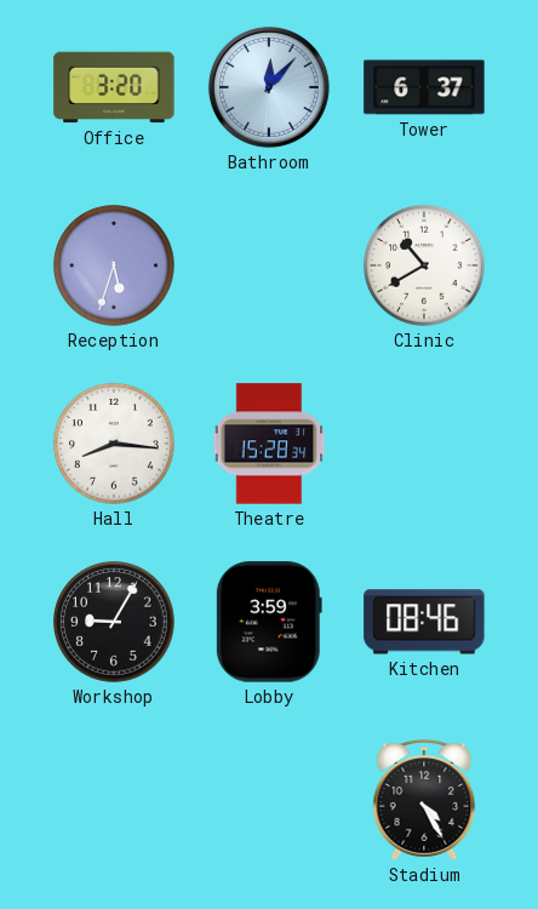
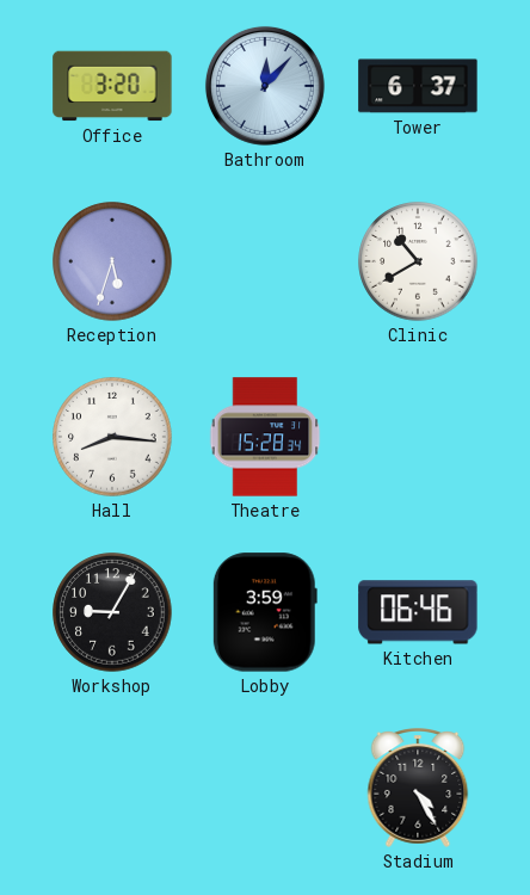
Kitchen: 08:46 -> 06:46 (418, 612)
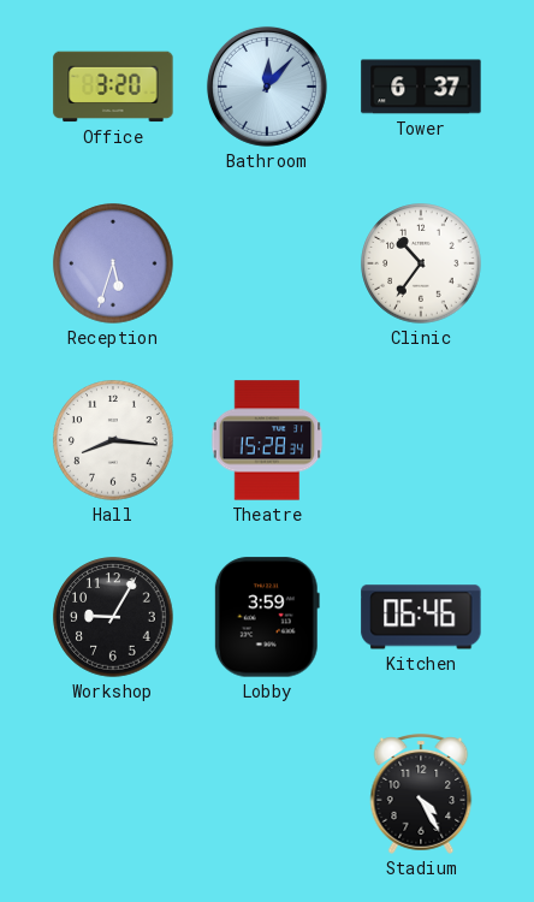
Clinic: 10:40 -> 10:36 (421, 263)
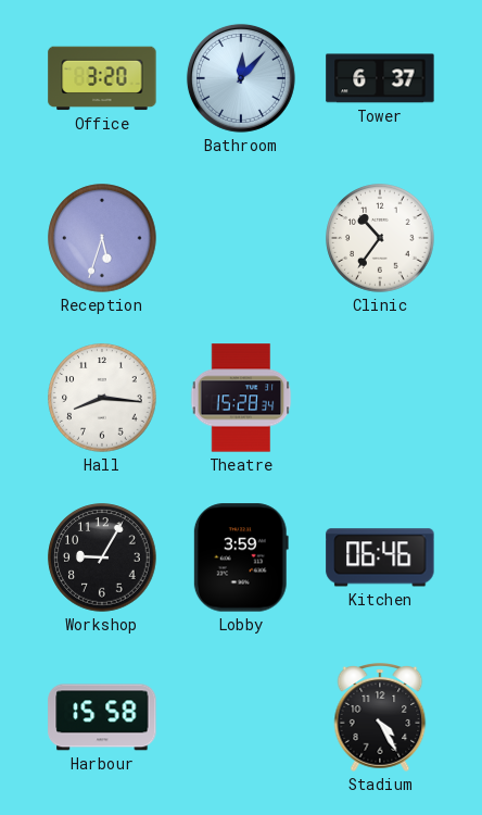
Harbour: none -> 15:58 (102, 717)
